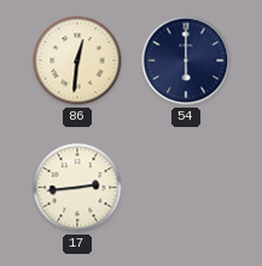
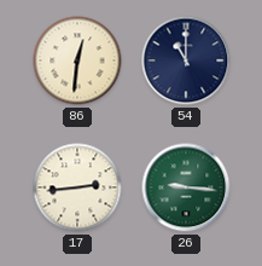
54: 6:00 -> 11:00 (186, 60)
26: none -> 9:16 (186, 187)
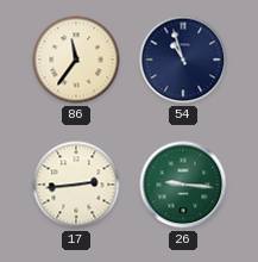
86: 12:31 -> 11:36 (76, 60)
54: 11:00 -> 10:57 (183, 60)
